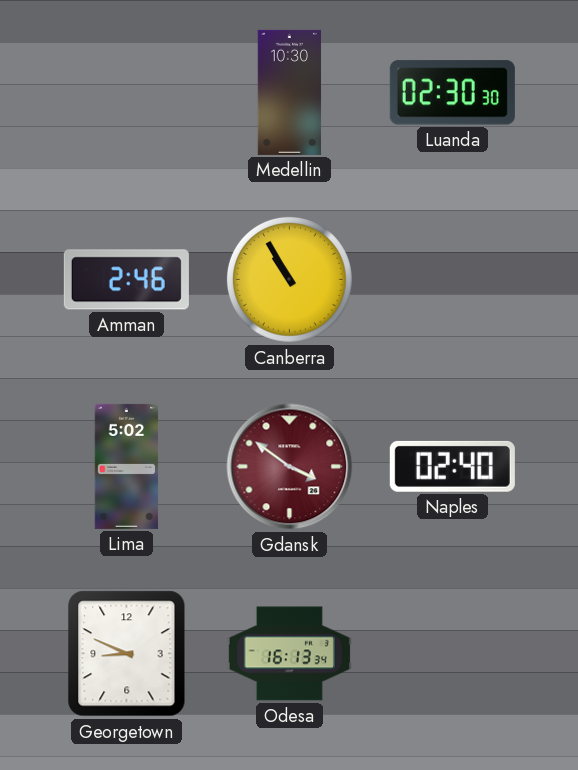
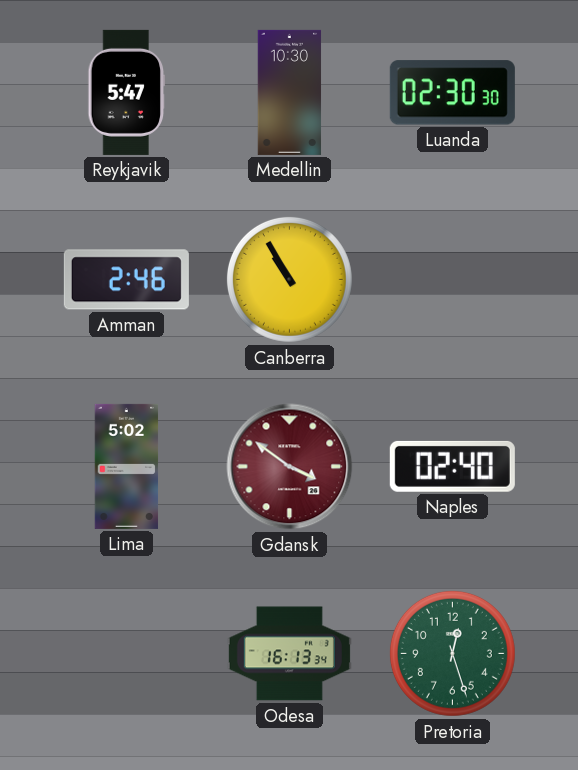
Reykjavik: none -> 5:47 (127, 92)
Georgetown: 8:49 -> none (127, 654)
Pretoria: none -> 12:27 (452, 653)
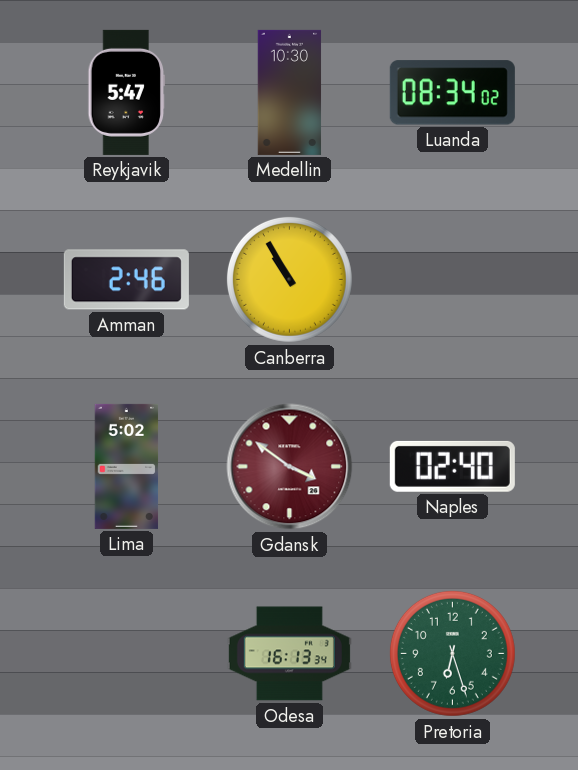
Luanda: 02:30 -> 08:34 (452, 93)
Pretoria: 12:27 -> 6:27 (452, 653)
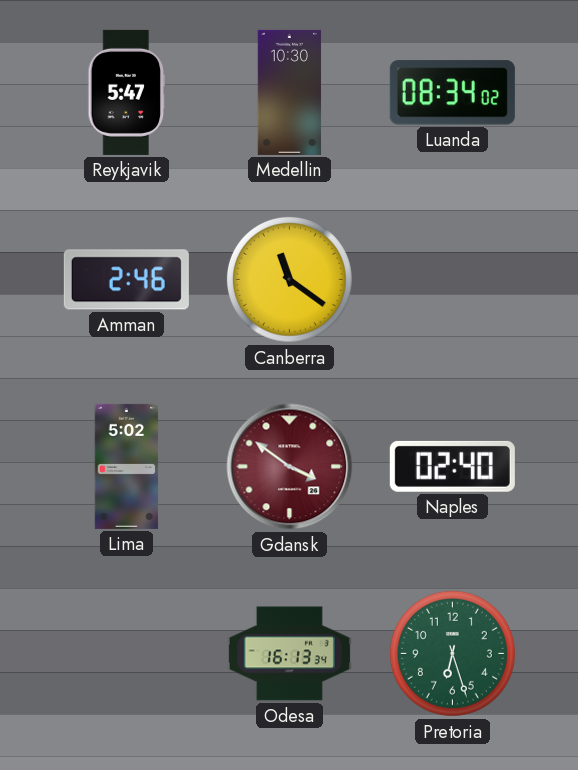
Canberra: 10:55 -> 11:21 (289, 279)
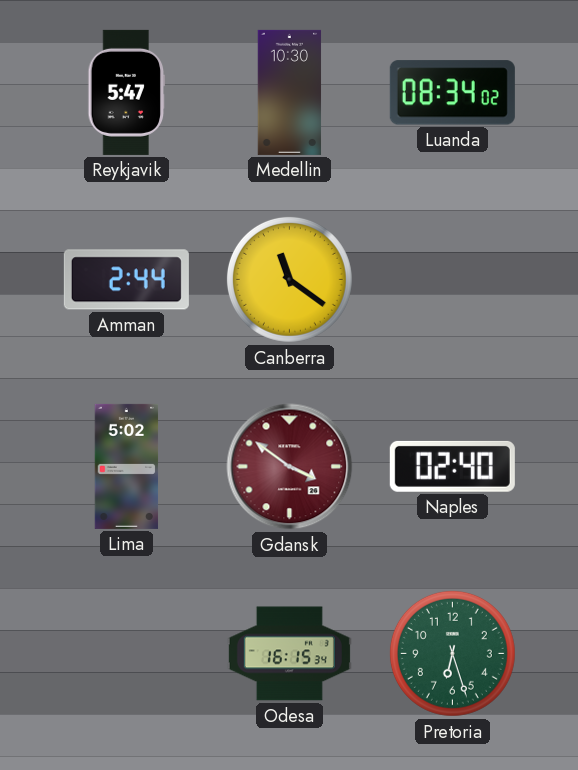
Amman: 2:46 -> 2:44 (126, 280)
Odesa: 16:13 -> 16:15 (289, 654)
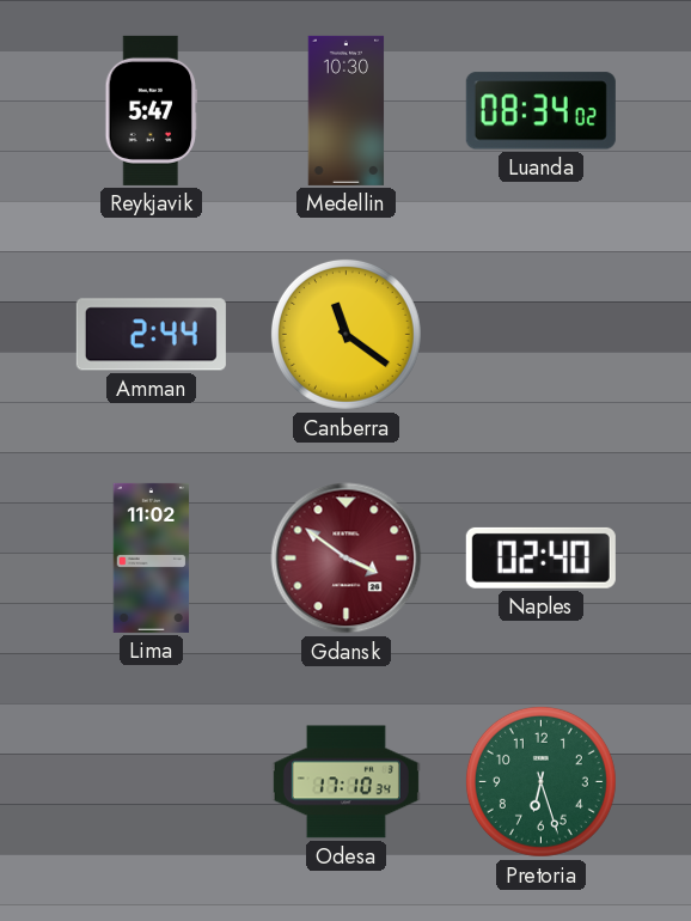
Lima: 5:02 -> 11:02 (152, 557)
Odesa: 16:15 -> 17:10 (345, 782)
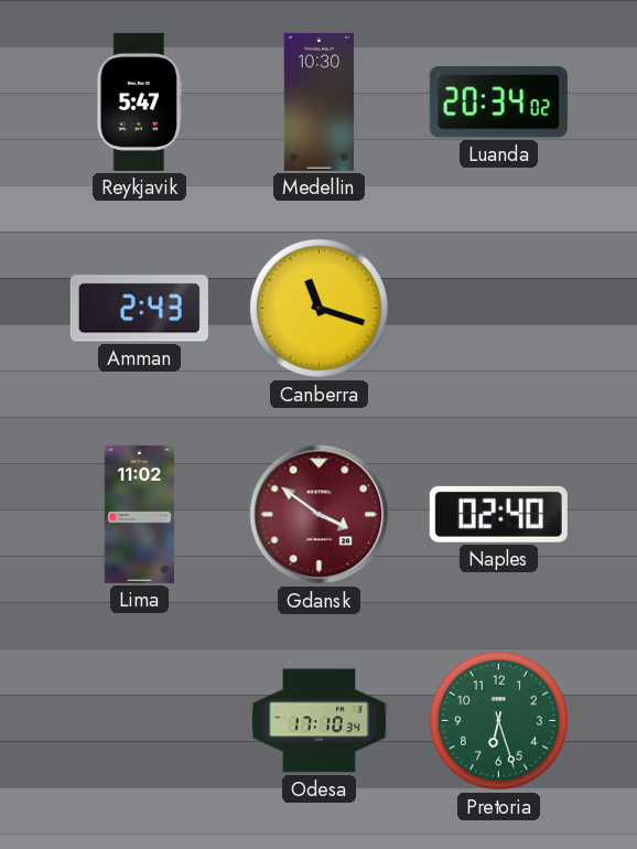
Luanda: 08:34 -> 20:34 (498, 103)
Amman: 2:44 -> 2:43 (139, 309)
Canberra: 11:21 -> 11:18 (318, 308)
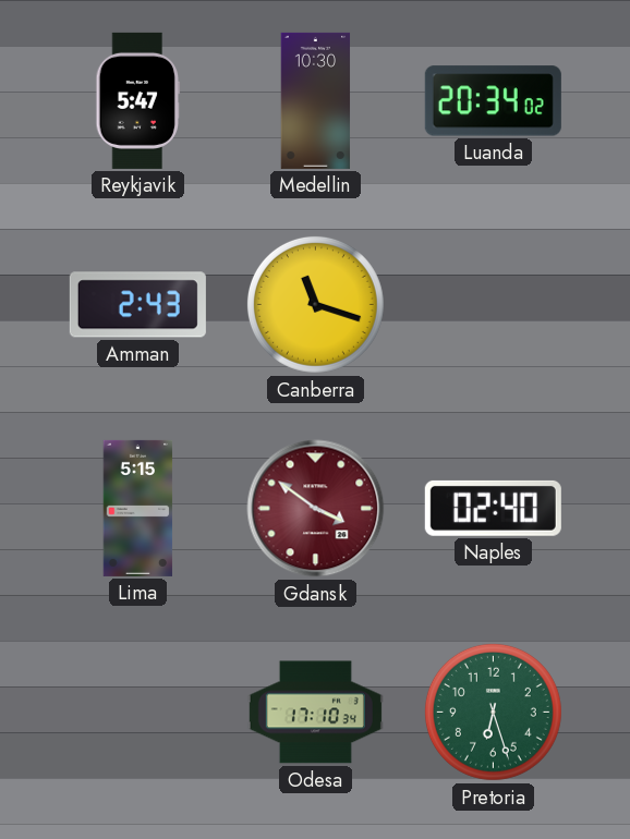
Lima: 11:02 -> 5:15 (138, 508)
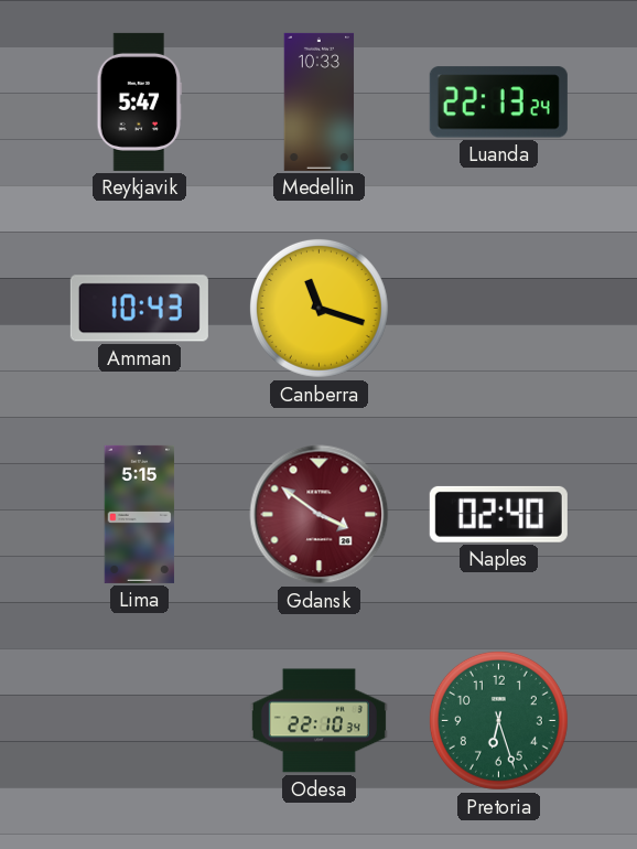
Medellin: 10:30 -> 10:33 (320, 101)
Luanda: 20:34 -> 22:13 (498, 103)
Amman: 2:43 -> 10:43 (139, 309)
Odesa: 17:10 -> 22:10 (318, 721)
